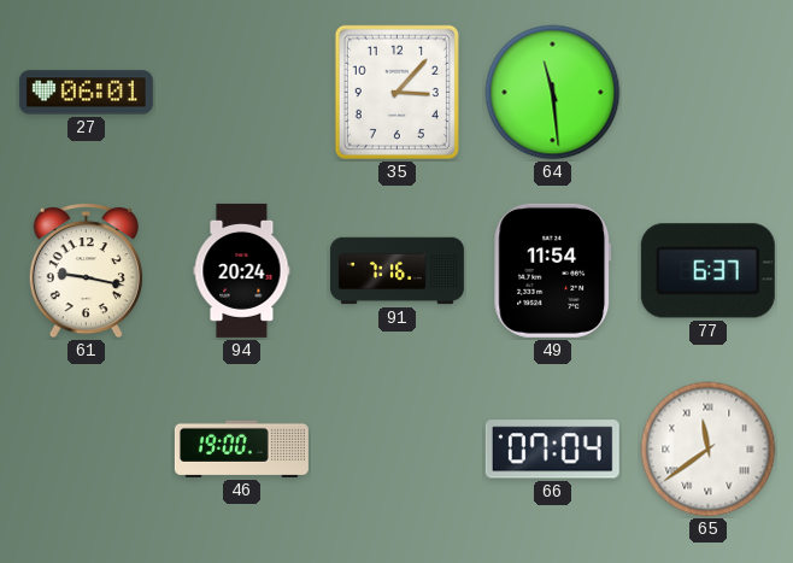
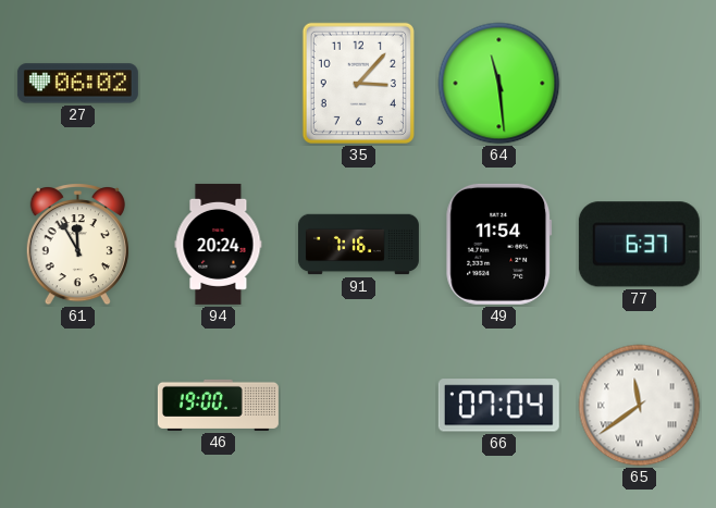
27: 06:01 -> 06:02 (77, 84)
61: 9:17 -> 11:55 (77, 245)
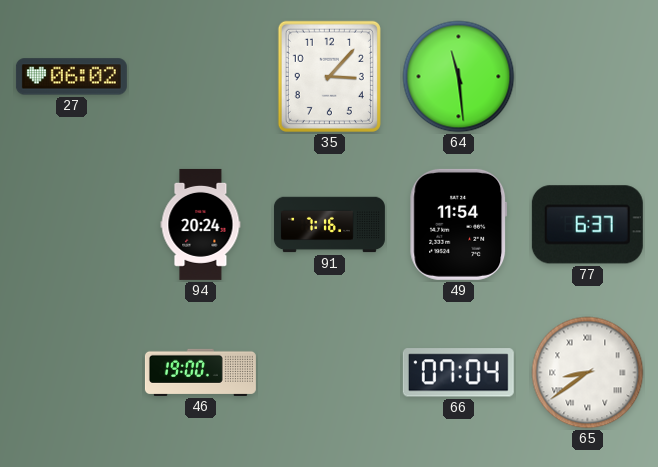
61: 11:55 -> none (77, 245)
65: 11:39 -> 8:39 (588, 373)
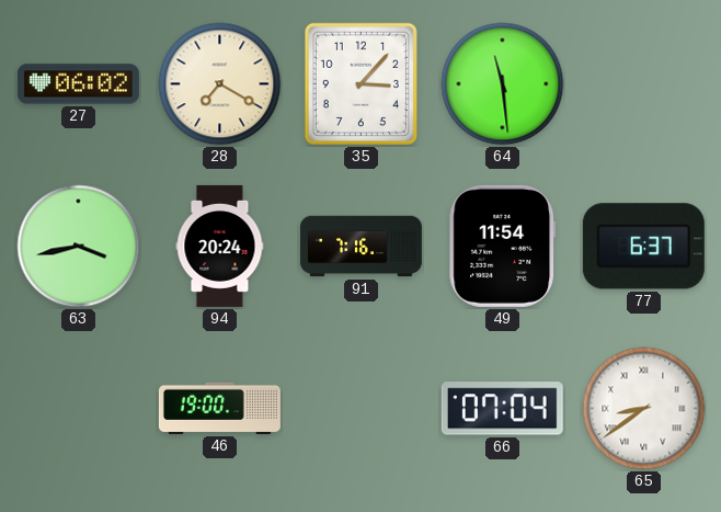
28: none -> 7:20 (220, 84)
63: none -> 3:43 (79, 247)
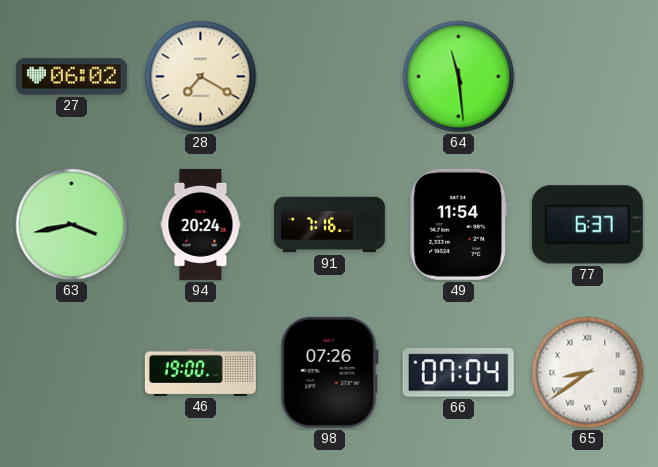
35: 3:07 -> none (360, 83)
98: none -> 07:26 (329, 372)
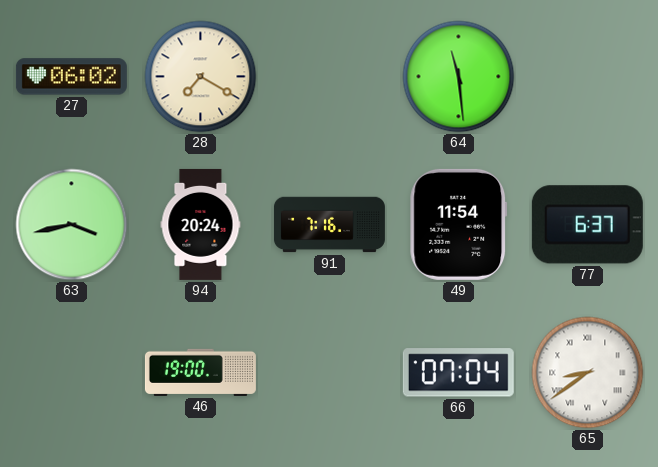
98: 07:26 -> none (329, 372)
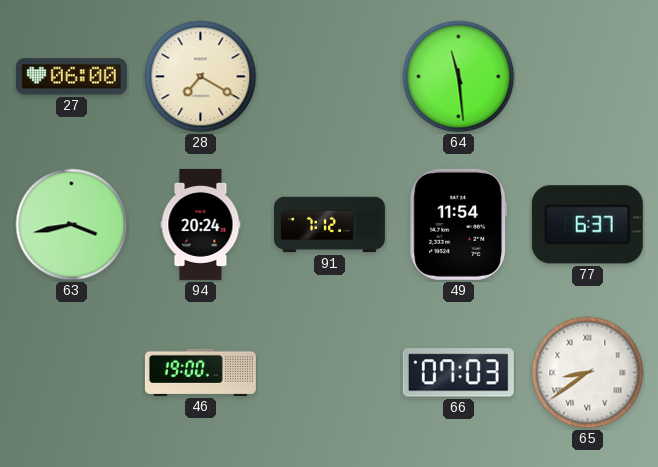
27: 06:02 -> 06:00 (71, 77)
91: 7:16 -> 7:12 (329, 225)
66: 07:04 -> 07:03 (458, 373)
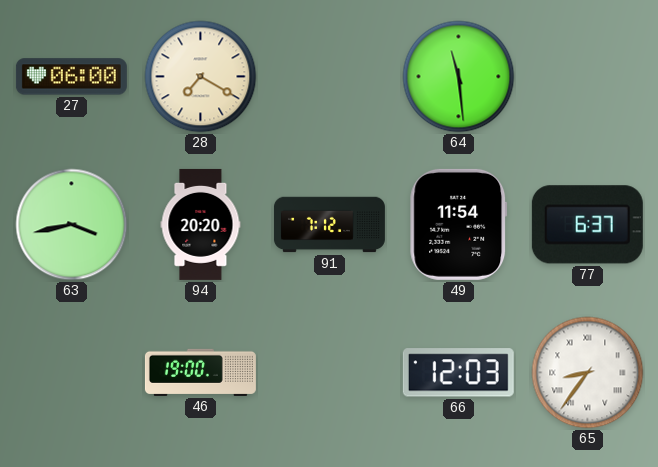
94: 20:24 -> 20:20 (201, 224)
66: 07:03 -> 12:03 (458, 373)
65: 8:39 -> 8:36 (588, 373)
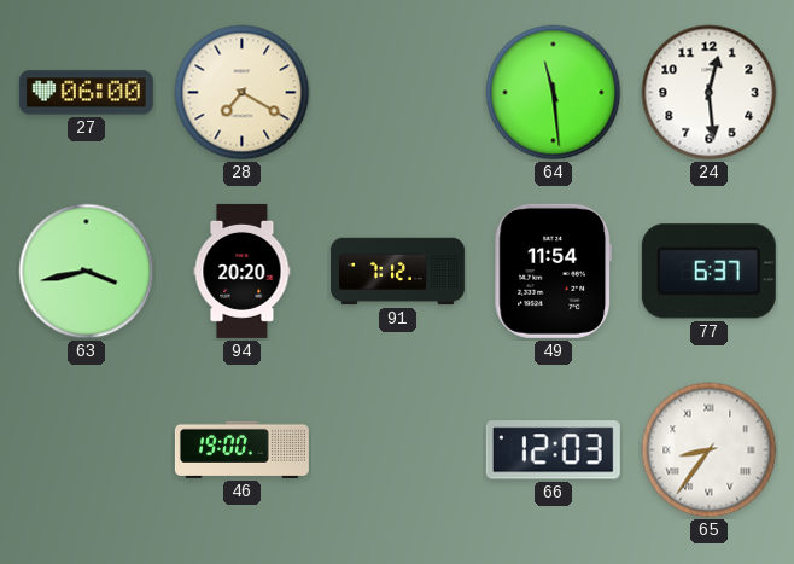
24: none -> 12:29 (710, 93)
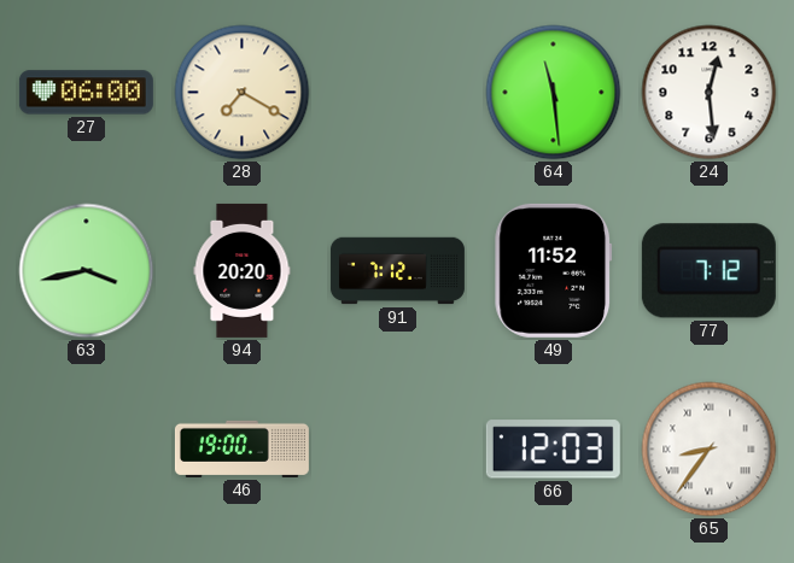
49: 11:54 -> 11:52 (554, 270)
77: 6:37 -> 7:12 (708, 271)
